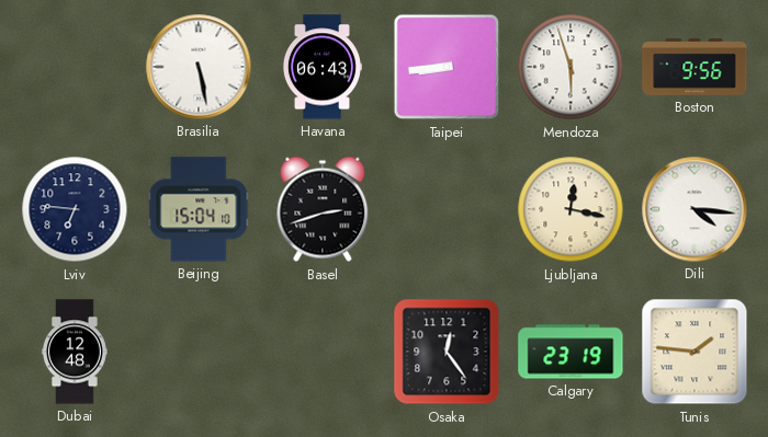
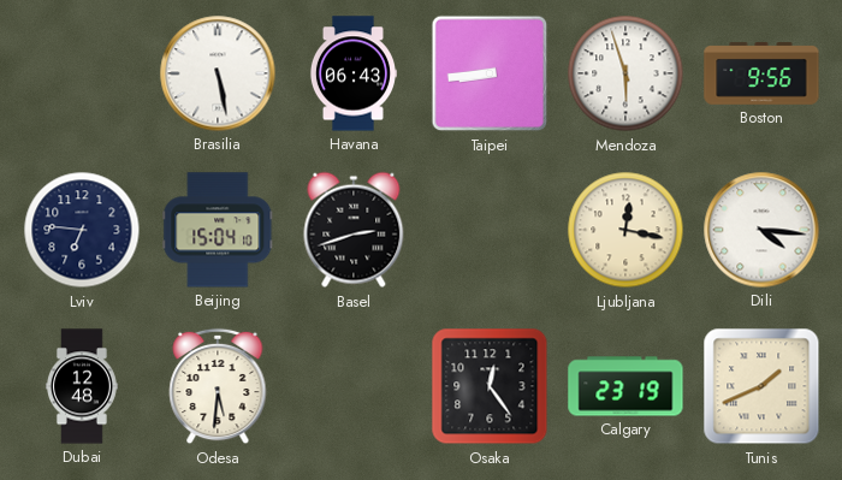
Odesa: none -> 5:31 (218, 386)
Tunis: 1:46 -> 1:41 (761, 386)
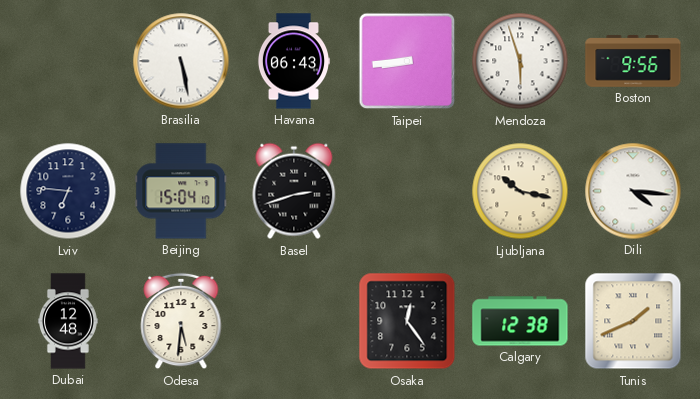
Ljubljana: 12:17 -> 10:17 (520, 191)
Calgary: 23:19 -> 12:38 (520, 321)
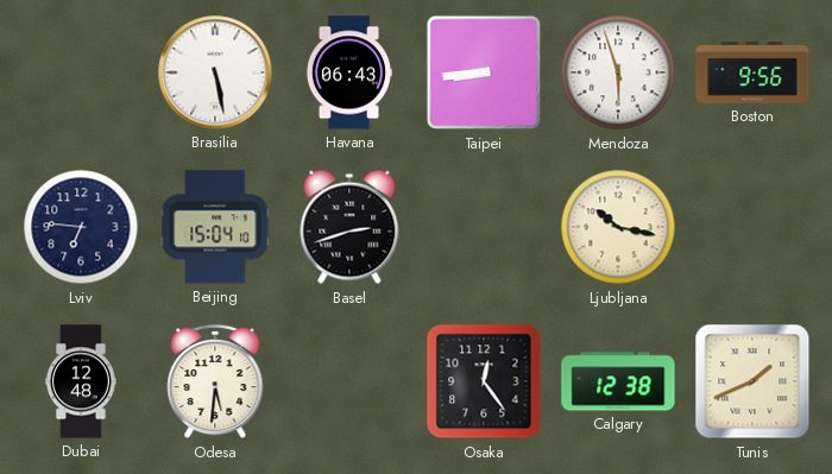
Dili: 4:16 -> none (633, 191)
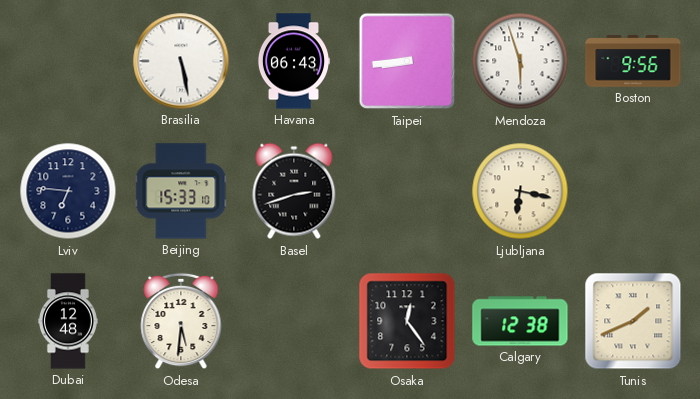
Beijing: 15:04 -> 15:33 (181, 191)
Ljubljana: 10:17 -> 6:17 (520, 191)
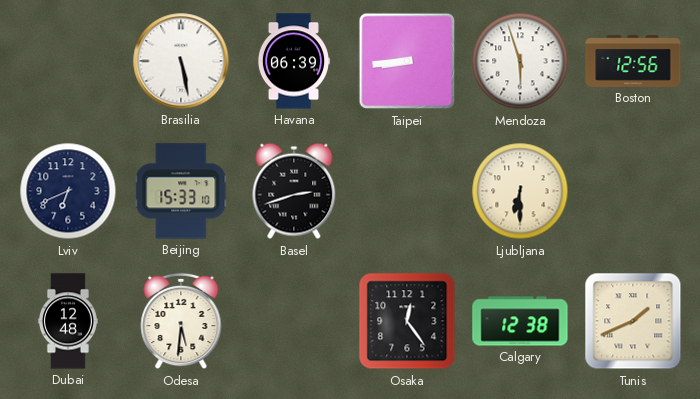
Havana: 06:43 -> 06:39 (293, 61)
Boston: 9:56 -> 12:56 (633, 61)
Lviv: 6:46 -> 6:41 (68, 191)
Ljubljana: 6:17 -> 6:30 (520, 191)
